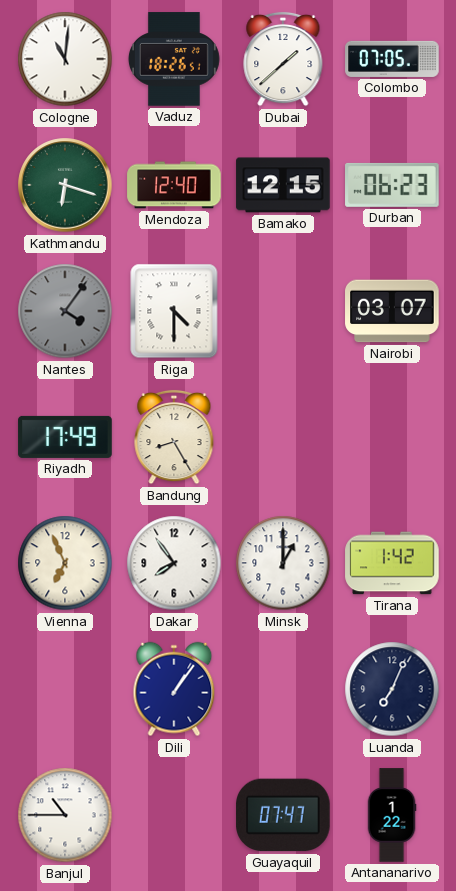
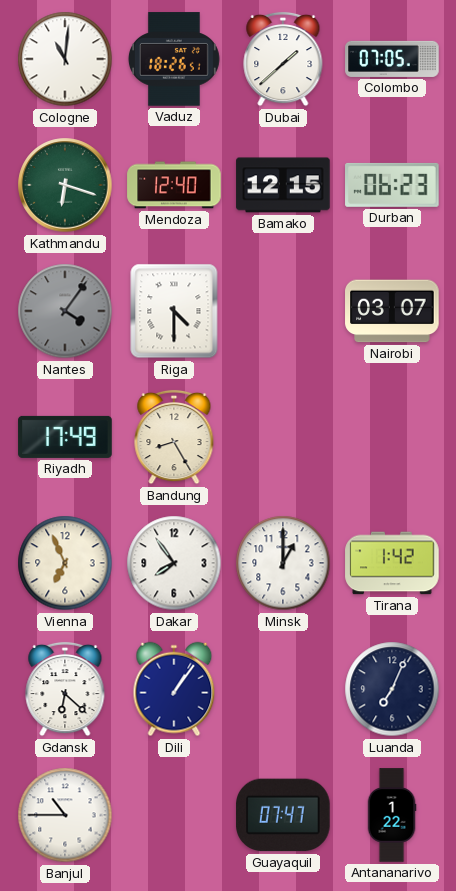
Gdansk: none -> 6:22 (65, 689)
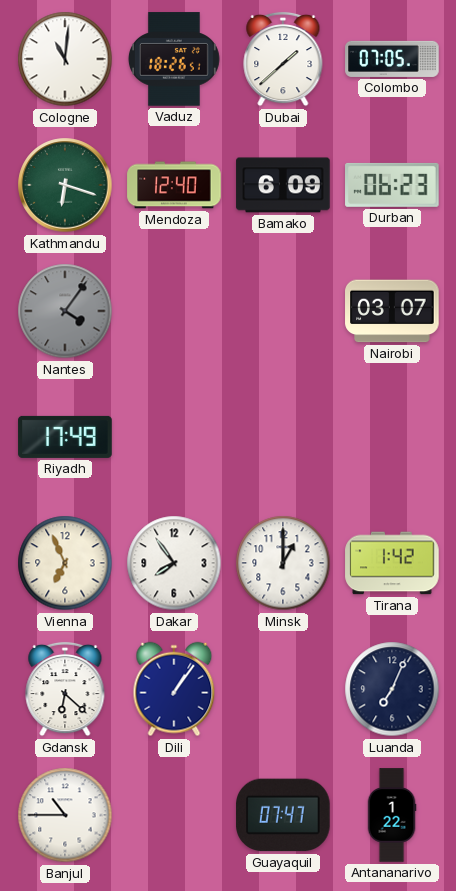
Bamako: 12:15 -> 6:09 (283, 185)
Riga: 4:30 -> none (174, 311)
Bandung: 8:25 -> none (174, 437)
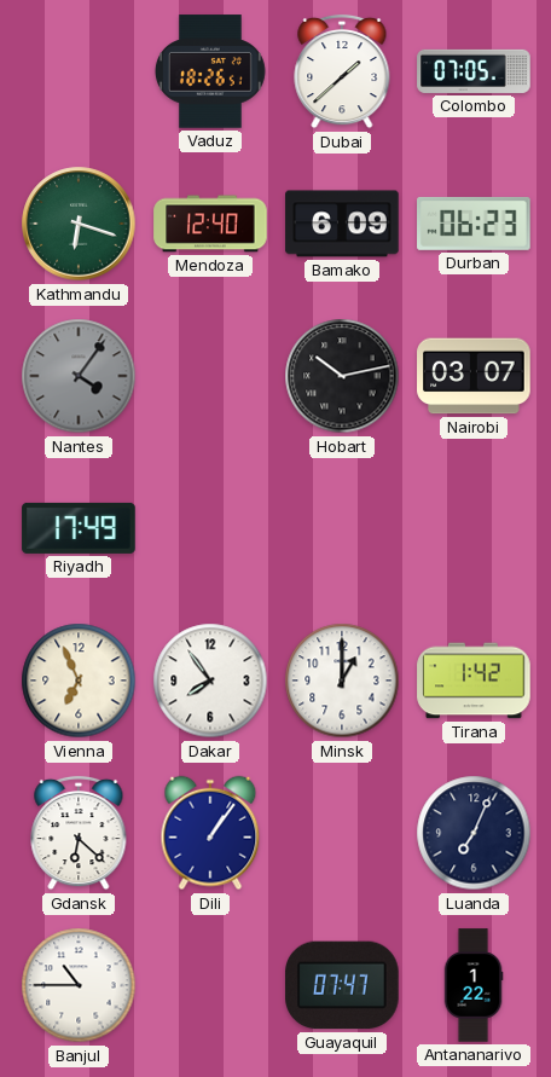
Cologne: 11:01 -> none (65, 59)
Hobart: none -> 10:13 (342, 376)
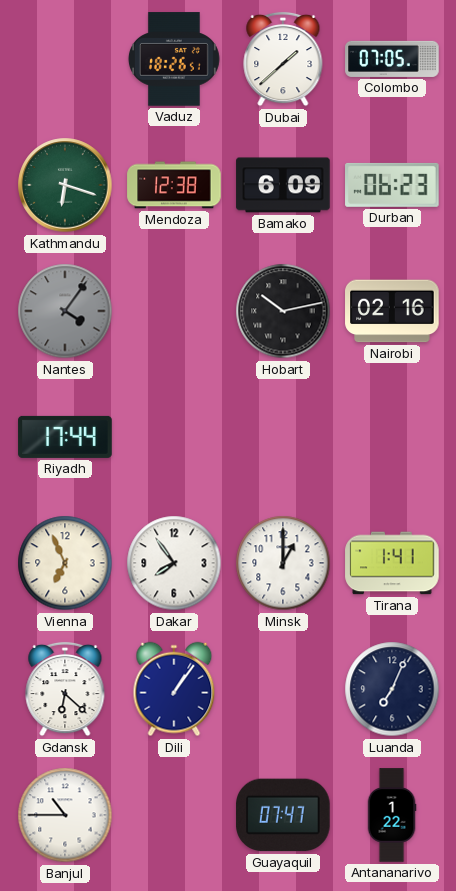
Mendoza: 12:40 -> 12:38 (174, 185)
Nairobi: 03:07 -> 02:16 (392, 311)
Riyadh: 17:49 -> 17:44 (65, 437)
Tirana: 1:42 -> 1:41 (392, 563)
